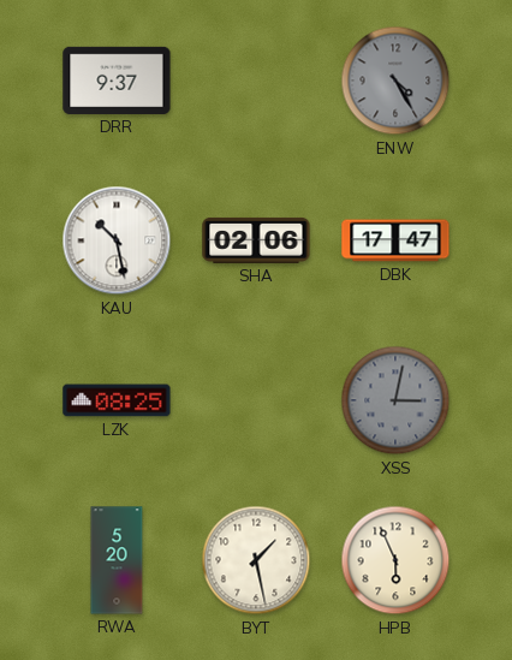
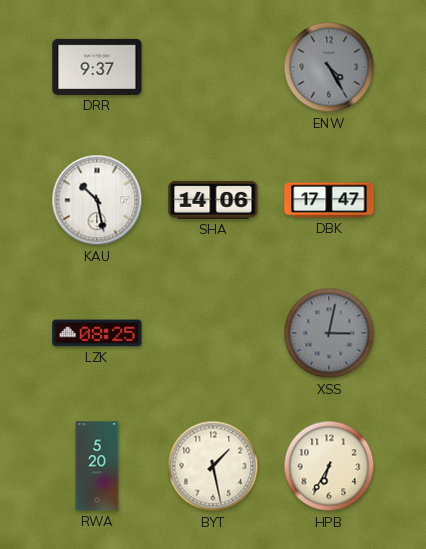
SHA: 02:06 -> 14:06 (213, 200)
HPB: 5:56 -> 6:35 (329, 466)
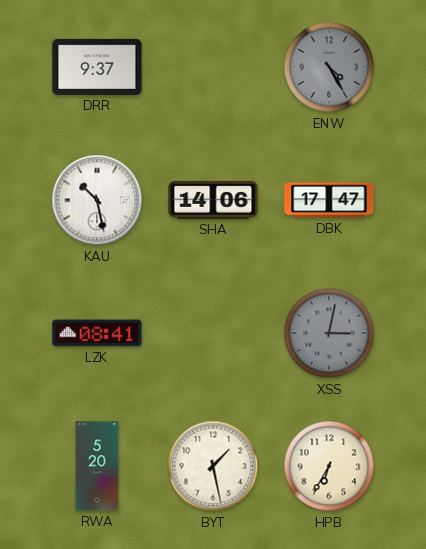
LZK: 08:25 -> 08:41 (97, 333)
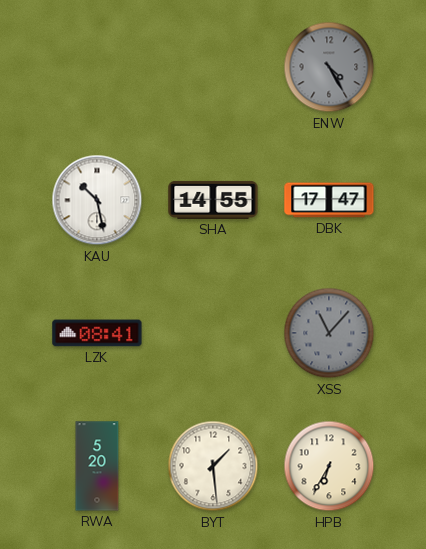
DRR: 9:37 -> none (97, 67)
SHA: 14:06 -> 14:55 (213, 200)
XSS: 3:02 -> 11:07 (329, 333)
BYT: 1:28 -> 1:29 (213, 466)
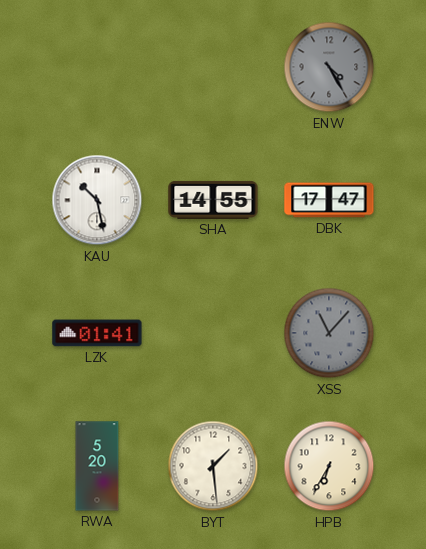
LZK: 08:41 -> 01:41 (97, 333)
